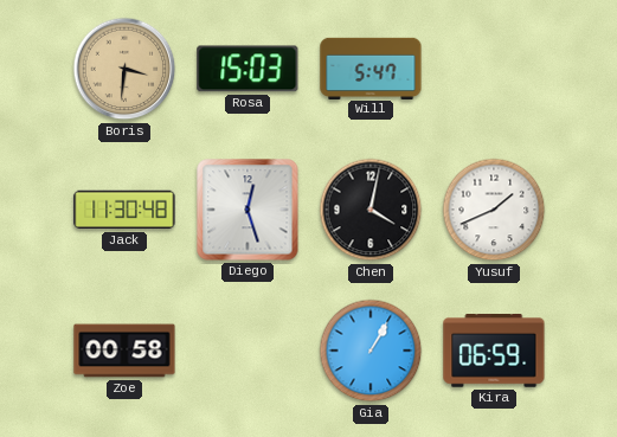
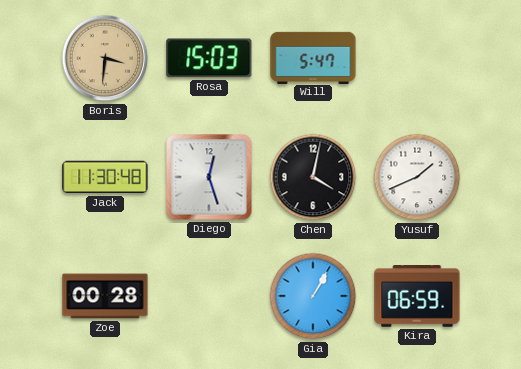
Zoe: 00:58 -> 00:28 (105, 296)
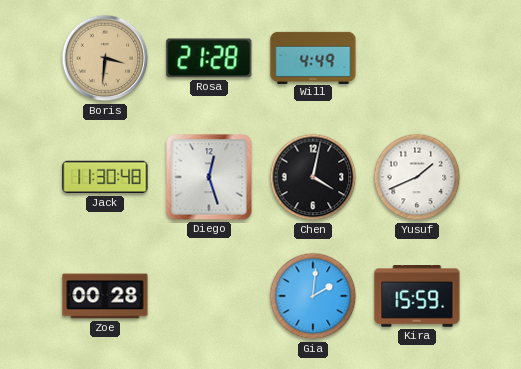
Rosa: 15:03 -> 21:28 (209, 58)
Will: 5:47 -> 4:49 (313, 57)
Gia: 1:05 -> 2:01 (313, 296)
Kira: 06:59 -> 15:59 (417, 297)
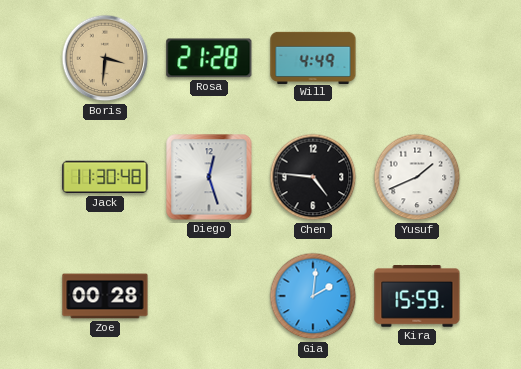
Chen: 4:02 -> 4:46 (313, 177)
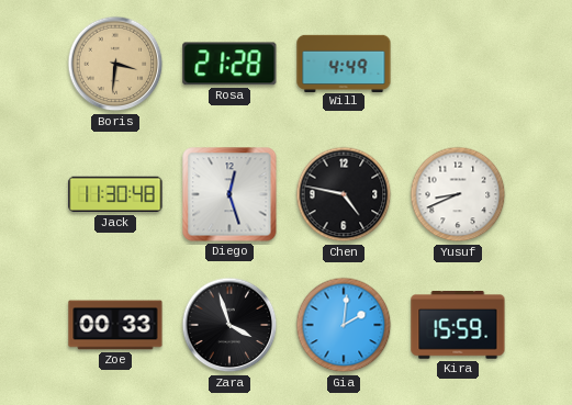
Chen: 4:46 -> 4:47 (344, 194)
Yusuf: 1:41 -> 8:41 (458, 194)
Zoe: 00:28 -> 00:33 (115, 325)
Zara: none -> 3:57 (229, 325)
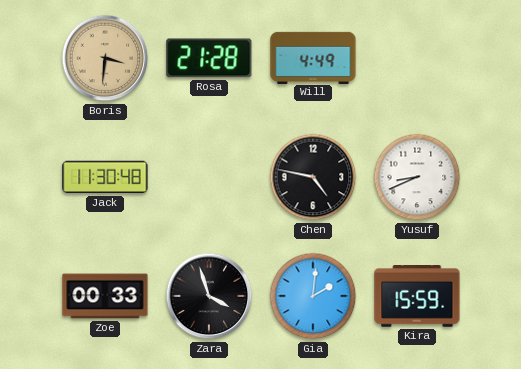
Diego: 12:27 -> none (229, 194)
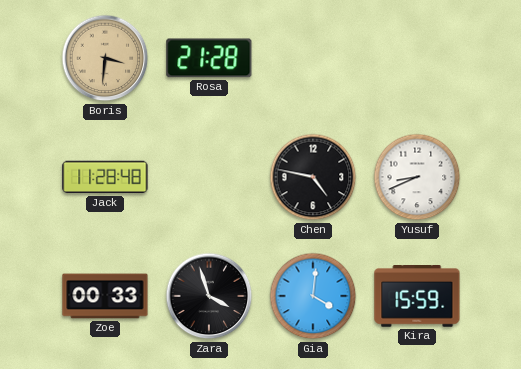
Will: 4:49 -> none (313, 57)
Jack: 11:30 -> 11:28 (105, 177)
Gia: 2:01 -> 4:01 (313, 296)
